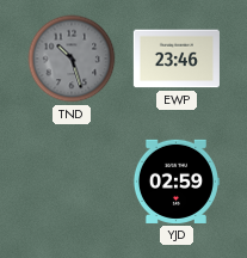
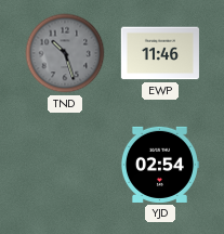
EWP: 23:46 -> 11:46 (159, 53)
YJD: 02:59 -> 02:54 (159, 165)
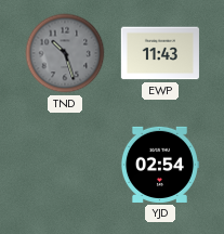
EWP: 11:46 -> 11:43 (159, 53)
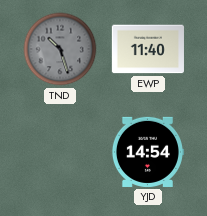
EWP: 11:43 -> 11:40 (147, 49)
YJD: 02:54 -> 14:54 (147, 152)
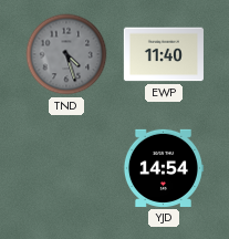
TND: 10:27 -> 4:27 (66, 54)
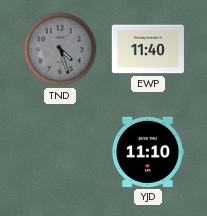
YJD: 14:54 -> 11:10 (147, 152)
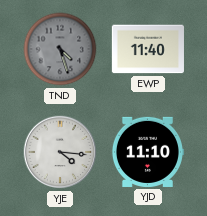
YJE: none -> 4:16 (60, 152)
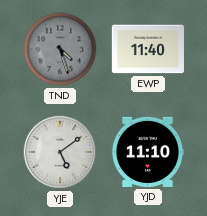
YJE: 4:16 -> 5:09 (60, 152)
